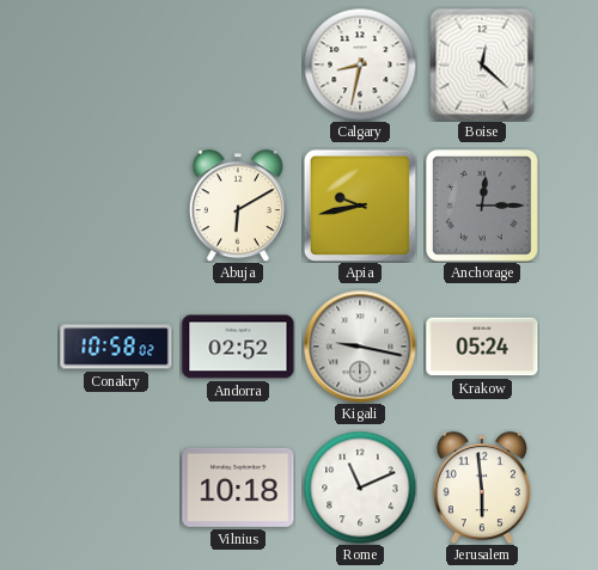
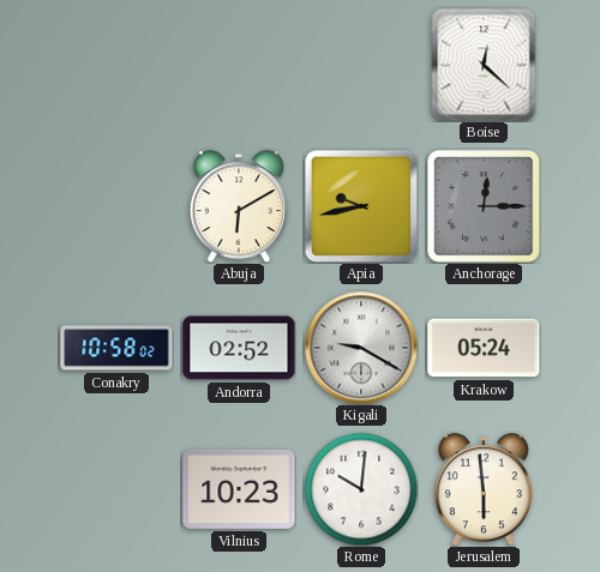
Calgary: 8:32 -> none (360, 65)
Kigali: 9:17 -> 9:20 (361, 348)
Vilnius: 10:18 -> 10:23 (239, 489)
Rome: 11:11 -> 10:01 (361, 489)
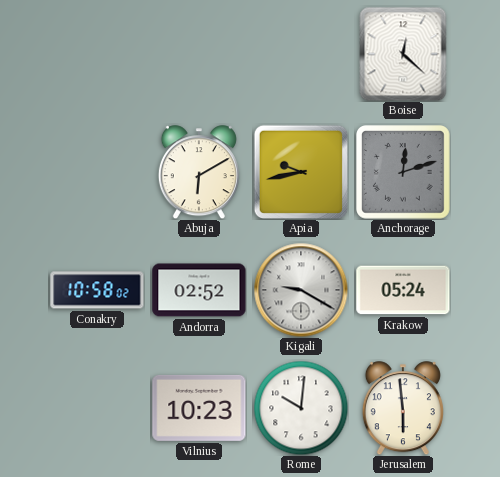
Anchorage: 12:15 -> 12:12 (404, 173)
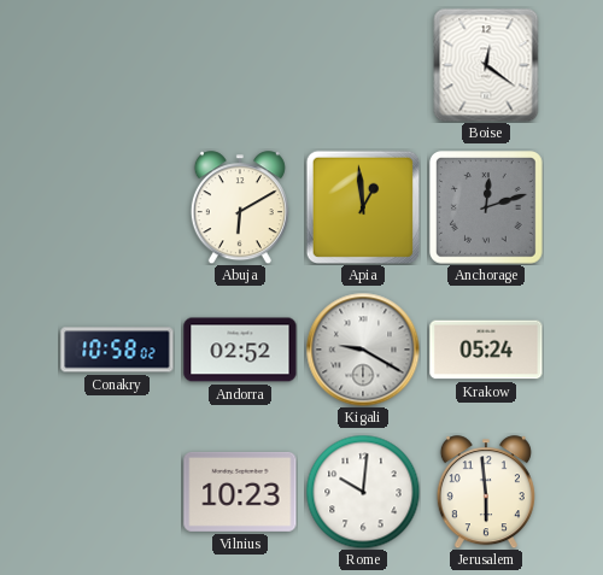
Boise: 12:22 -> 12:21 (486, 65)
Apia: 9:43 -> 12:59 (362, 206)
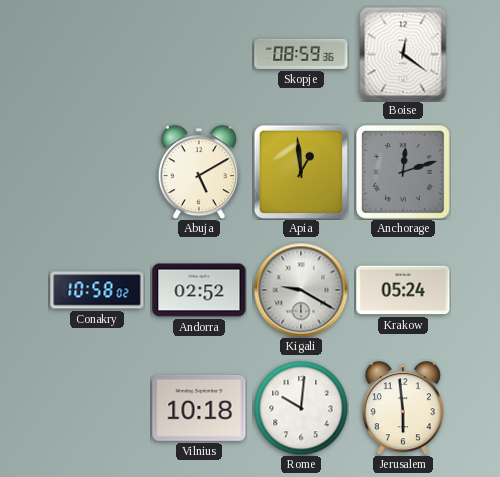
Skopje: none -> 08:59 (301, 54)
Abuja: 6:10 -> 5:10 (199, 172)
Vilnius: 10:23 -> 10:18 (199, 408)
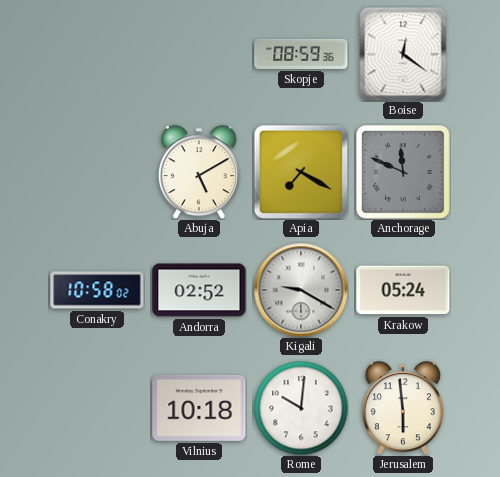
Apia: 12:59 -> 7:20 (300, 171)
Anchorage: 12:12 -> 11:49 (404, 173)
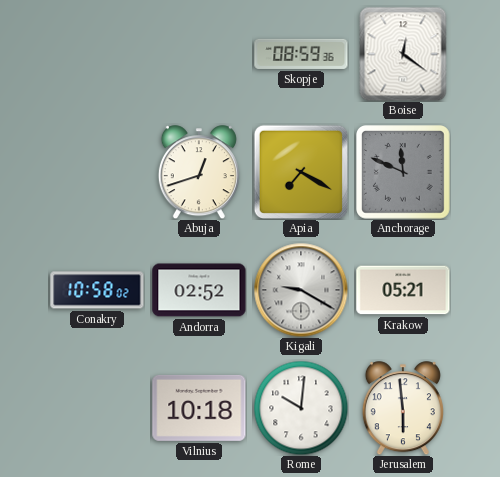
Abuja: 5:10 -> 12:42 (199, 172)
Krakow: 05:24 -> 05:21 (403, 290)
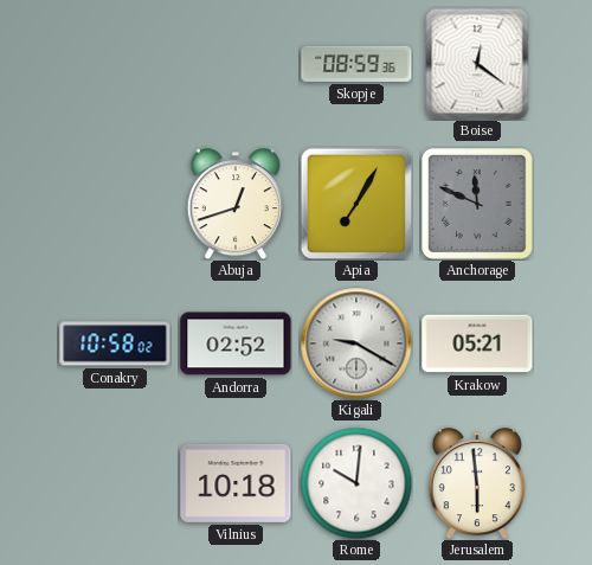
Apia: 7:20 -> 7:05 (355, 203)
